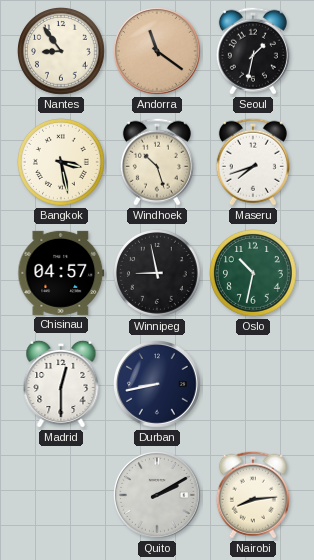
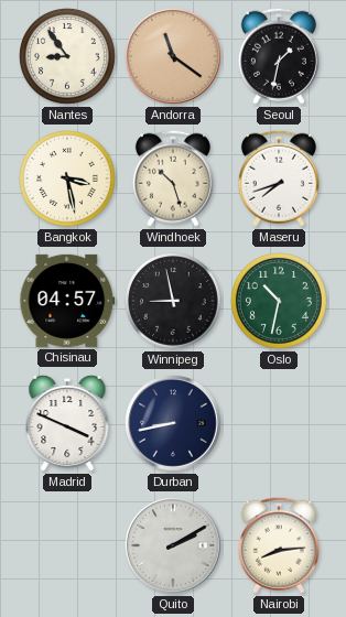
Madrid: 12:30 -> 3:49 (67, 423)
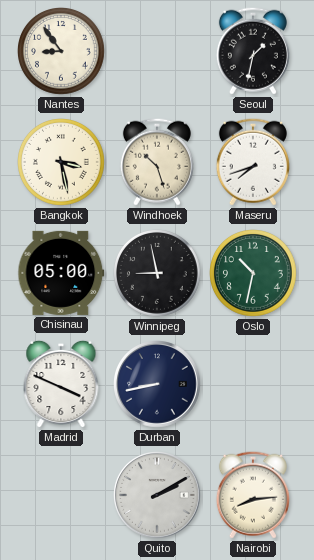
Andorra: 11:21 -> none (173, 56)
Chisinau: 04:57 -> 05:00 (61, 273)
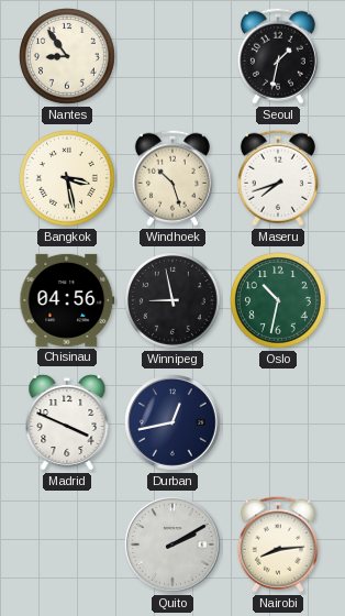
Chisinau: 05:00 -> 04:56 (67, 300)
Durban: 8:43 -> 12:43 (172, 422)
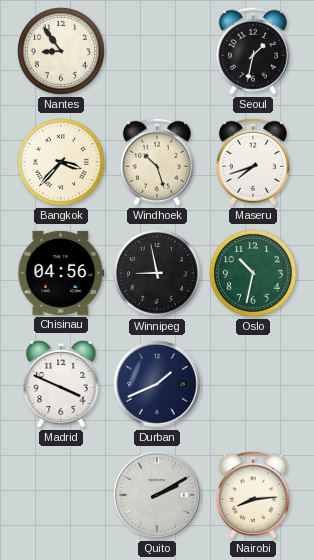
Bangkok: 3:28 -> 3:37 (62, 163)
Durban: 12:43 -> 1:41 (157, 384)
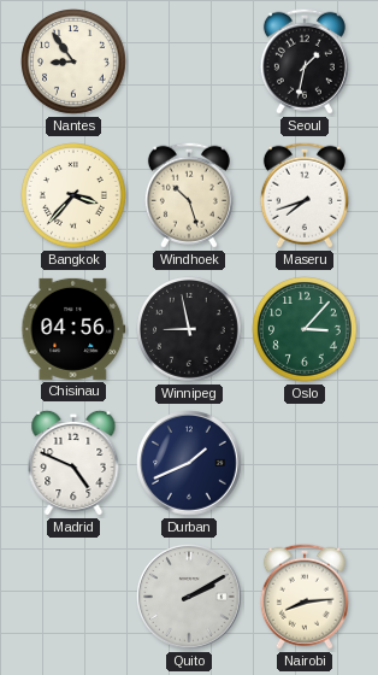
Oslo: 10:32 -> 3:07 (306, 330)
Madrid: 3:49 -> 4:49 (73, 463)
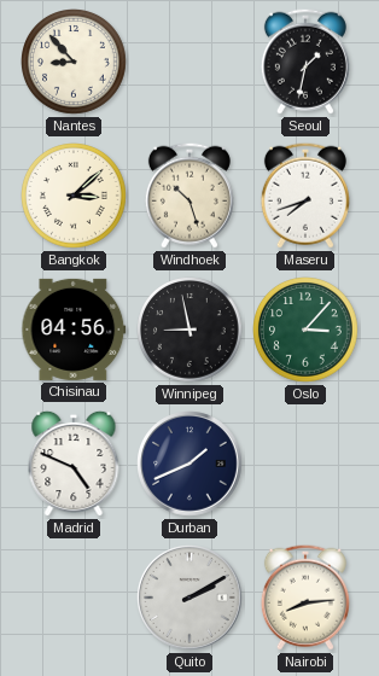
Nantes: 8:54 -> 8:53 (75, 63)
Bangkok: 3:37 -> 3:08 (75, 197)
